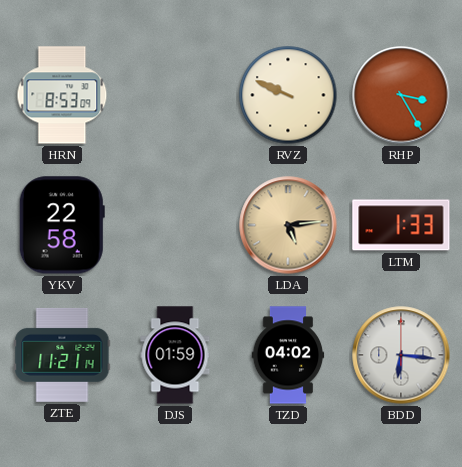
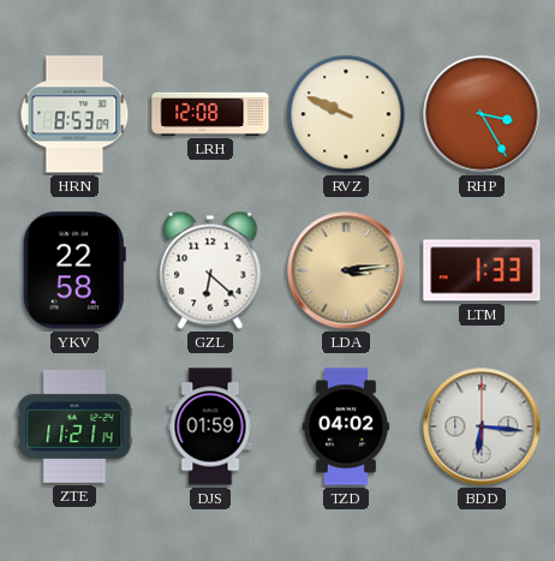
LRH: none -> 12:08 (210, 114)
GZL: none -> 6:22 (210, 270)
LDA: 5:14 -> 3:14 (346, 270)
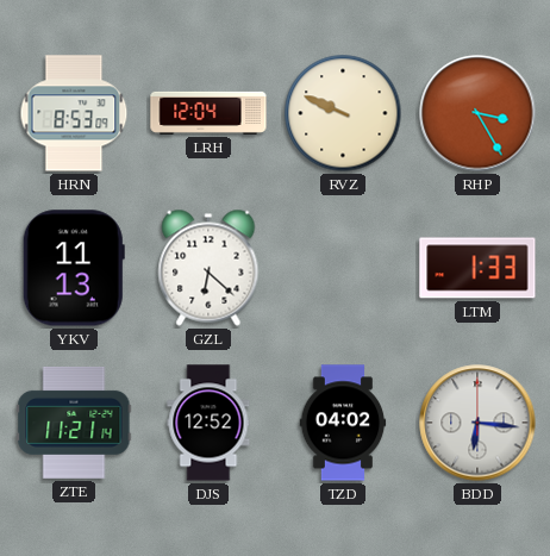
LRH: 12:08 -> 12:04 (208, 113)
YKV: 22:58 -> 11:13 (74, 268)
LDA: 3:14 -> none (346, 270)
DJS: 01:59 -> 12:52 (208, 423)
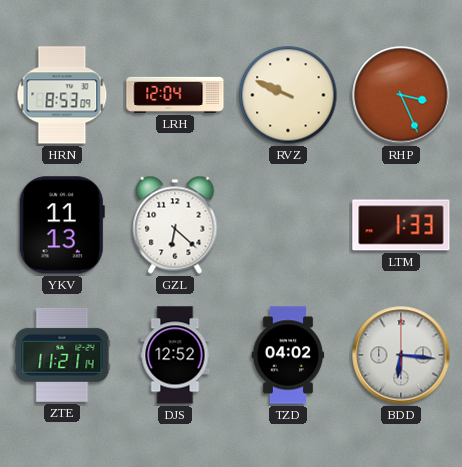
RHP: 3:25 -> 3:26 (401, 95)
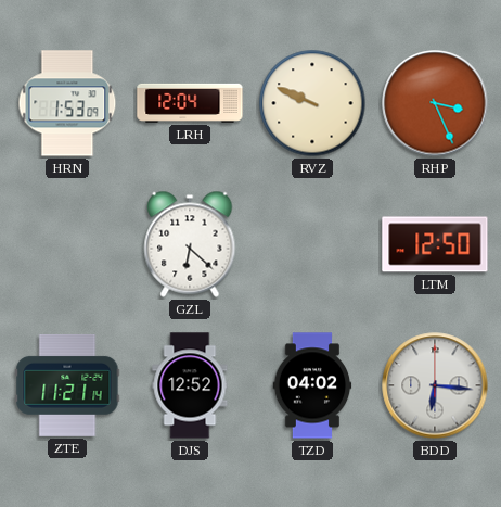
HRN: 8:53 -> 1:53 (67, 103)
YKV: 11:13 -> none (62, 225)
LTM: 1:33 -> 12:50 (435, 244)
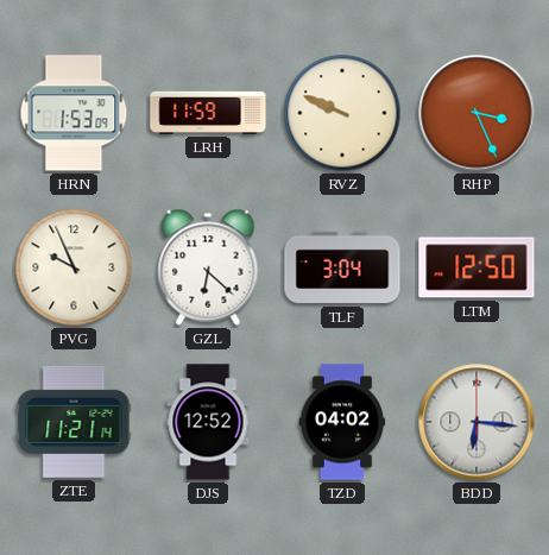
LRH: 12:04 -> 11:59 (208, 113)
PVG: none -> 9:56 (74, 267)
TLF: none -> 3:04 (342, 267)
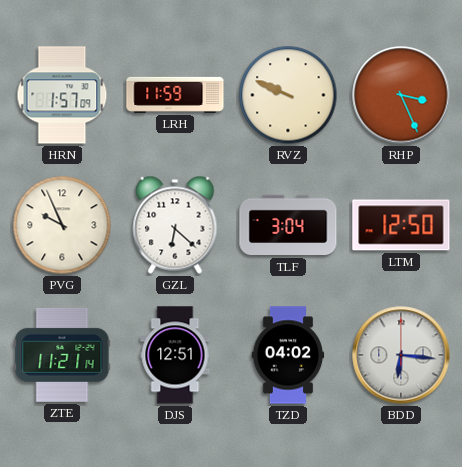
HRN: 1:53 -> 1:57 (62, 95)
DJS: 12:52 -> 12:51 (175, 355)
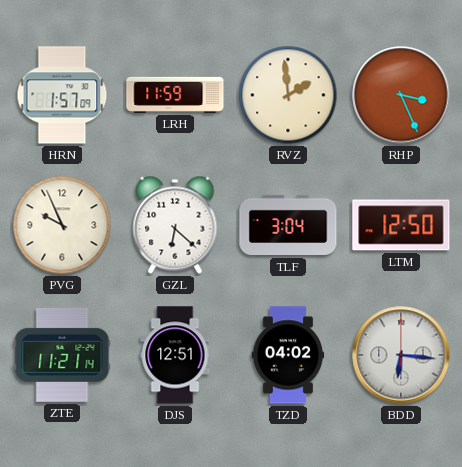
RVZ: 9:49 -> 1:59 (288, 95)
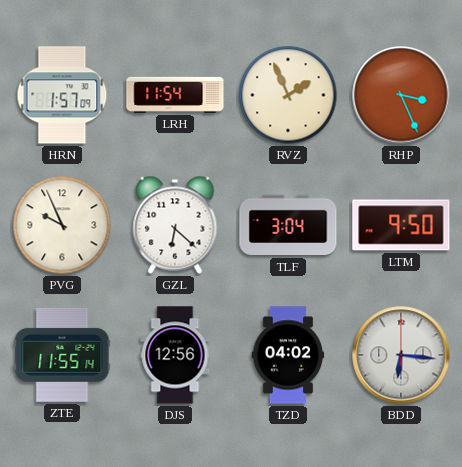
LRH: 11:59 -> 11:54 (175, 95)
RVZ: 1:59 -> 1:56 (288, 95)
LTM: 12:50 -> 9:50 (401, 225)
ZTE: 11:21 -> 11:55 (62, 355)
DJS: 12:51 -> 12:56 (175, 355)
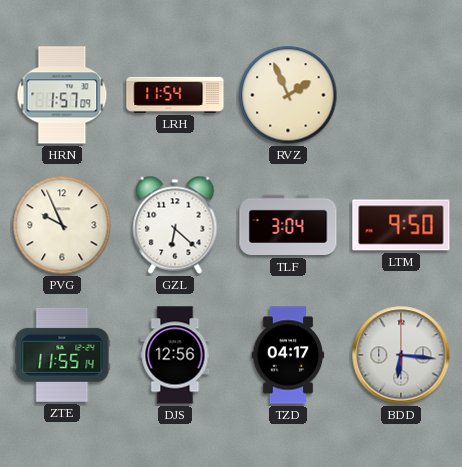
RHP: 3:26 -> none (401, 95)
TZD: 04:02 -> 04:17 (288, 355)
